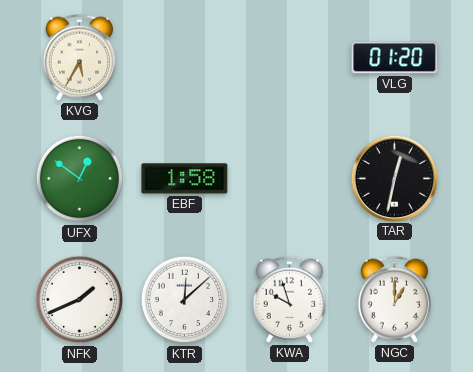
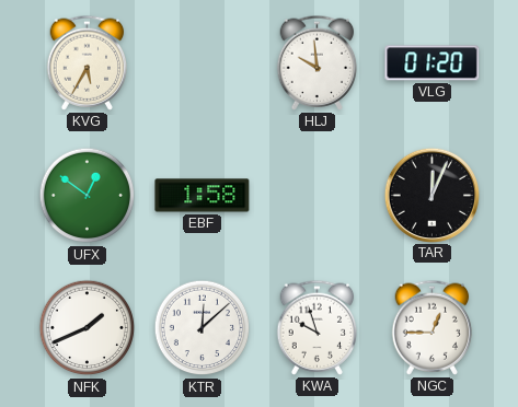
HLJ: none -> 9:59 (318, 62)
TAR: 12:32 -> 12:04 (431, 195)
NGC: 1:00 -> 12:45 (433, 327)
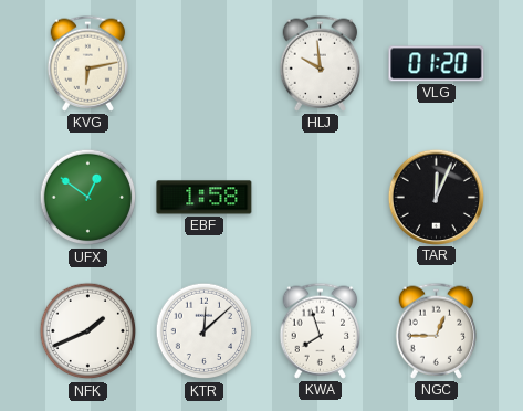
KVG: 5:35 -> 6:13 (88, 63)
KWA: 9:57 -> 7:57 (321, 330)
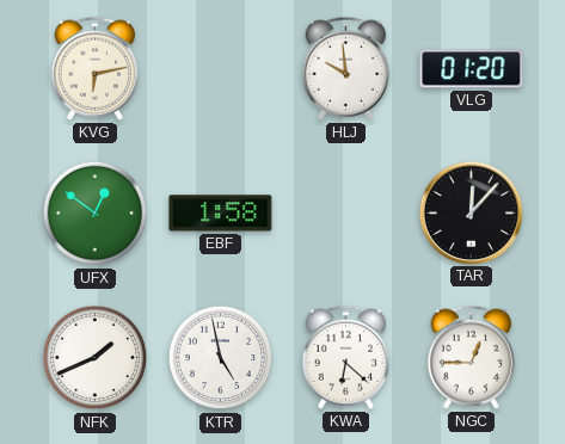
TAR: 12:04 -> 12:07 (471, 212)
KTR: 12:08 -> 4:58 (221, 358)
KWA: 7:57 -> 6:22 (346, 357)
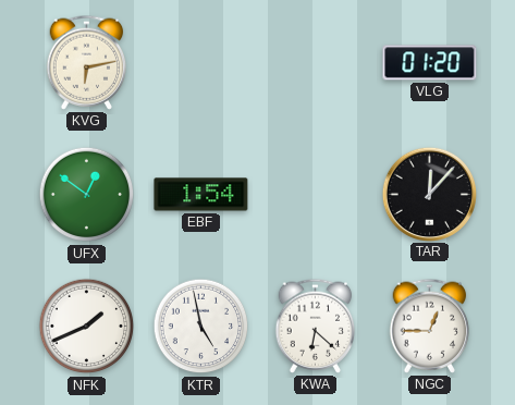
HLJ: 9:59 -> none (346, 68)
EBF: 1:58 -> 1:54 (201, 195)
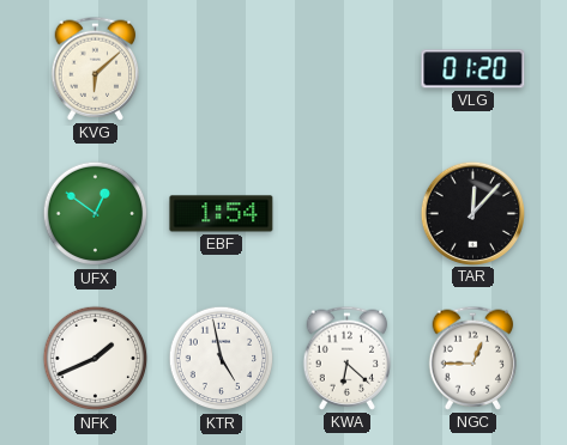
KVG: 6:13 -> 6:08 (96, 68)
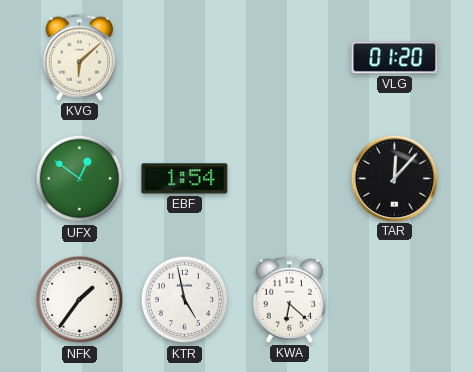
NFK: 1:41 -> 1:36 (80, 300)
NGC: 12:45 -> none (473, 358)
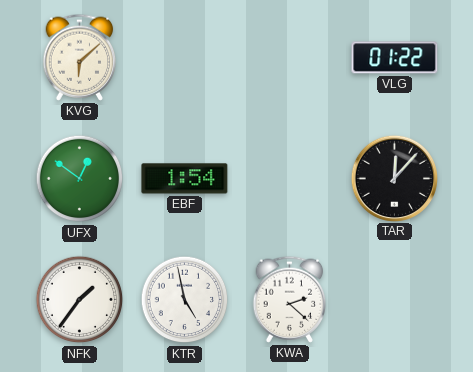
VLG: 01:20 -> 01:22 (395, 58)
KWA: 6:22 -> 2:22 (290, 299)
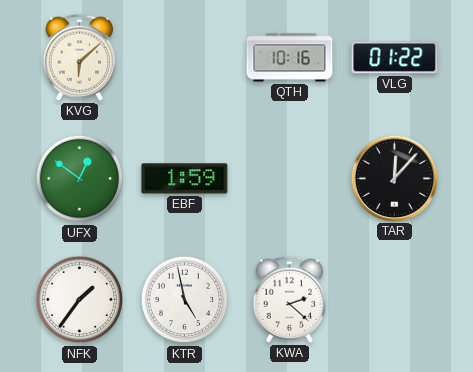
QTH: none -> 10:16 (290, 58)
EBF: 1:54 -> 1:59 (185, 179)
